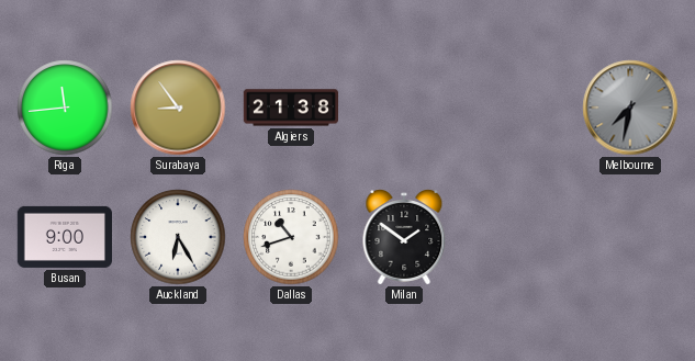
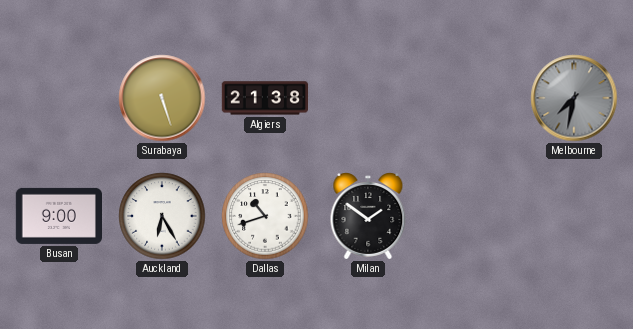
Riga: 11:44 -> none (65, 108)
Surabaya: 8:54 -> 5:27 (162, 98)
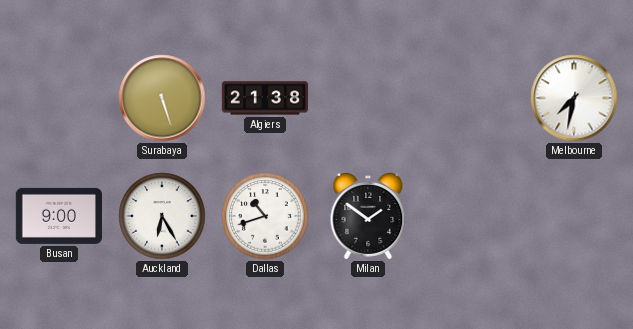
Melbourne dial: grey -> white (574, 98)
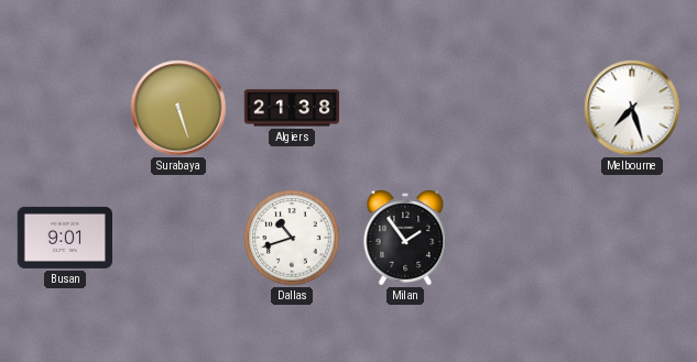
Melbourne: 7:32 -> 7:27 (632, 108)
Busan: 9:00 -> 9:01 (64, 238)
Auckland: 6:25 -> none (162, 216)
Milan: 1:51 -> 1:54 (405, 238)
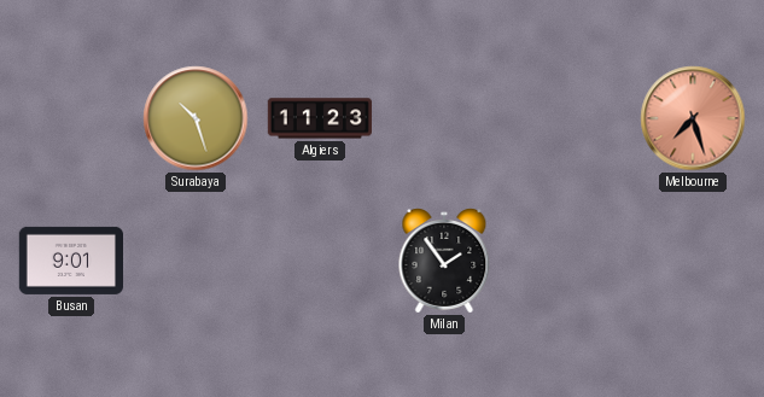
Surabaya: 5:27 -> 10:27 (196, 118)
Algiers: 21:38 -> 11:23 (319, 118)
Melbourne dial: white -> salmon (693, 118)
Dallas: 10:42 -> none (292, 238)
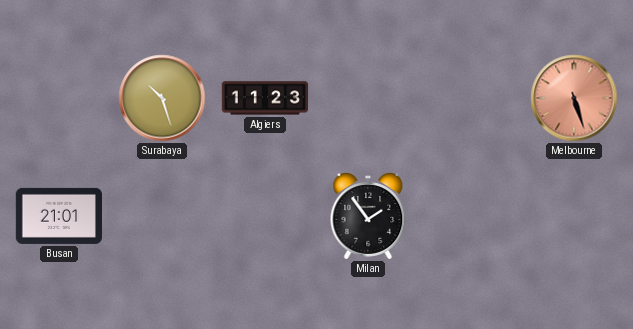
Melbourne: 7:27 -> 5:27 (574, 98)
Busan: 9:01 -> 21:01 (58, 216)
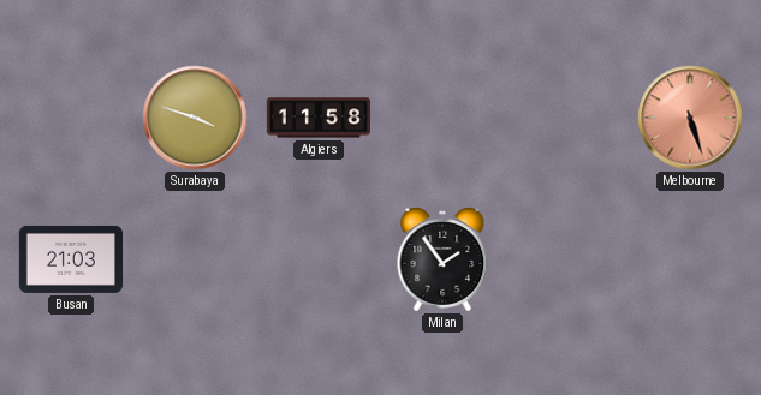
Surabaya: 10:27 -> 3:48 (195, 118)
Algiers: 11:23 -> 11:58 (317, 118)
Busan: 21:01 -> 21:03 (70, 259)
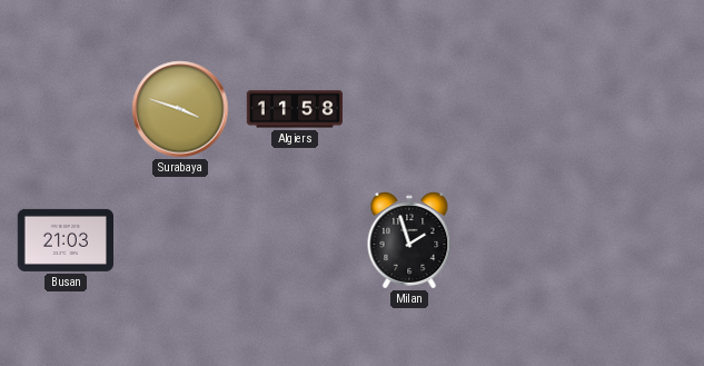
Melbourne: 5:27 -> none (690, 118)
Milan: 1:54 -> 1:57 (409, 240)
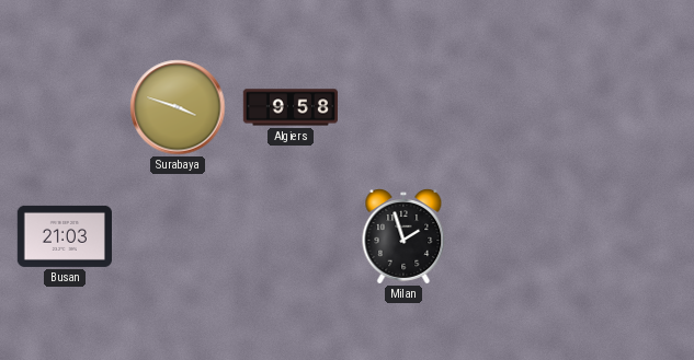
Algiers: 11:58 -> 9:58 (289, 107)
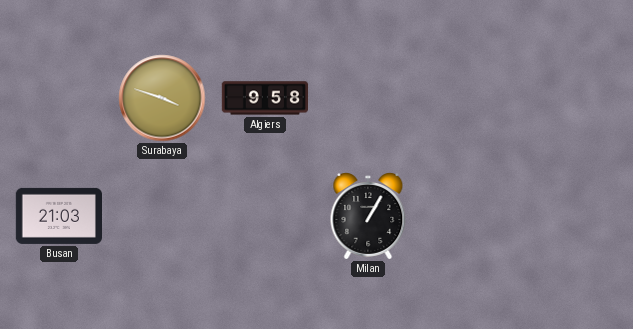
Milan: 1:57 -> 1:05 (368, 216)
